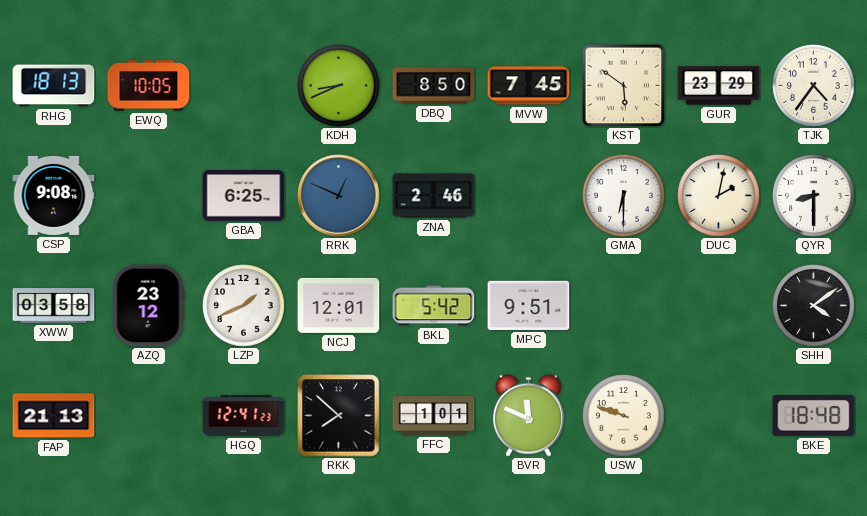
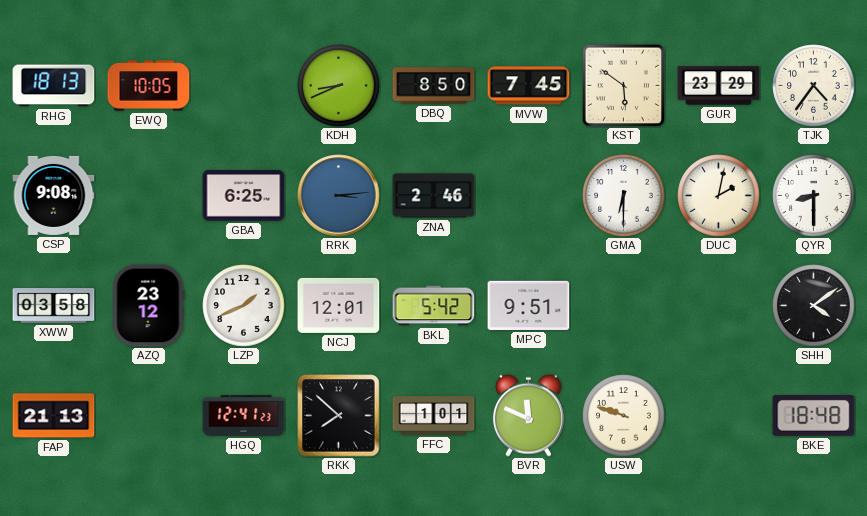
RRK: 12:49 -> 3:14 (339, 196)
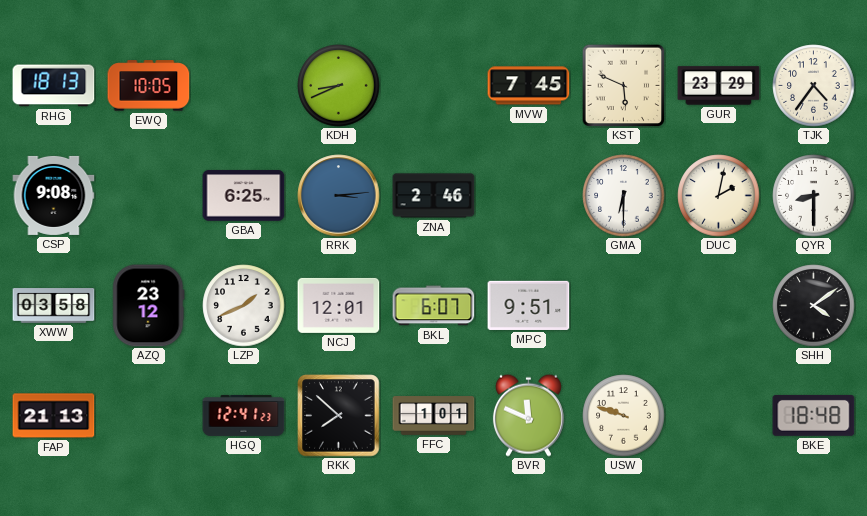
DBQ: 8:50 -> none (434, 86)
KST: 5:51 -> 5:49 (623, 85)
BKL: 5:42 -> 6:07 (434, 306)
